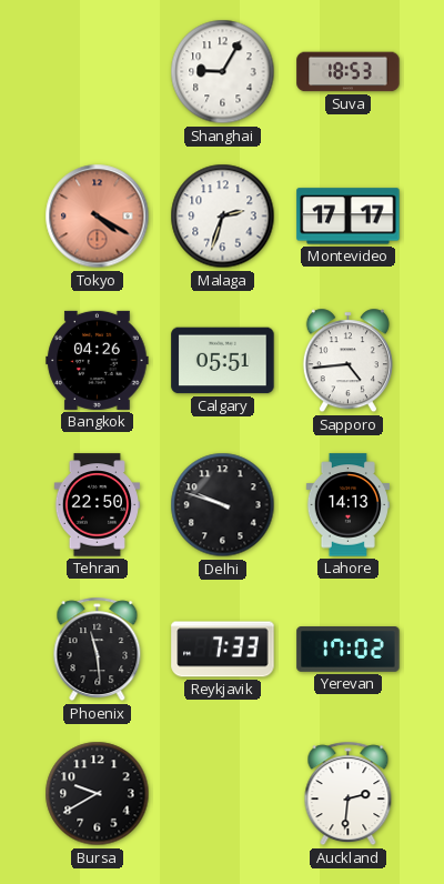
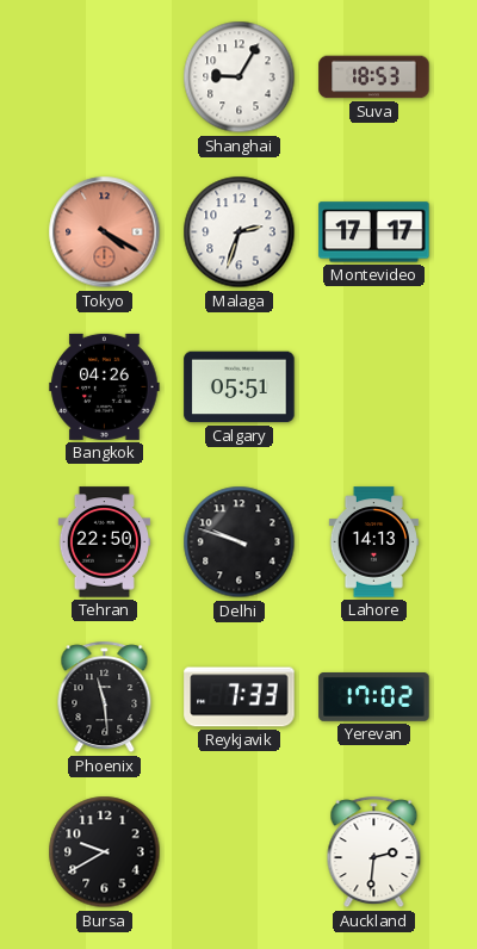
Sapporo: 4:44 -> none (347, 361)
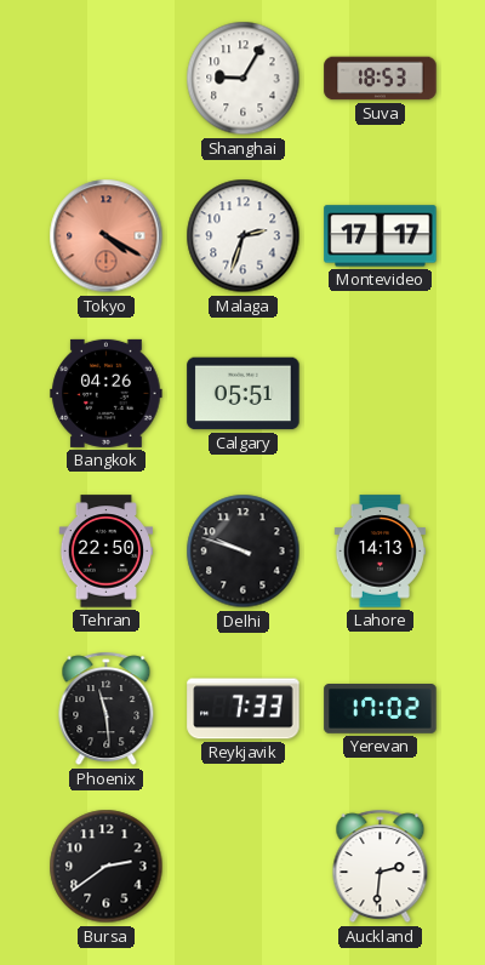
Bursa: 9:40 -> 2:39 (107, 867)
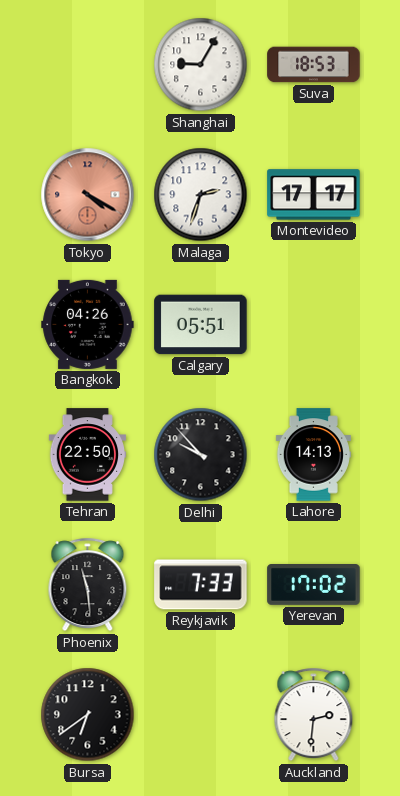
Delhi: 9:48 -> 9:53 (201, 455)
Bursa: 2:39 -> 6:39 (88, 715)
